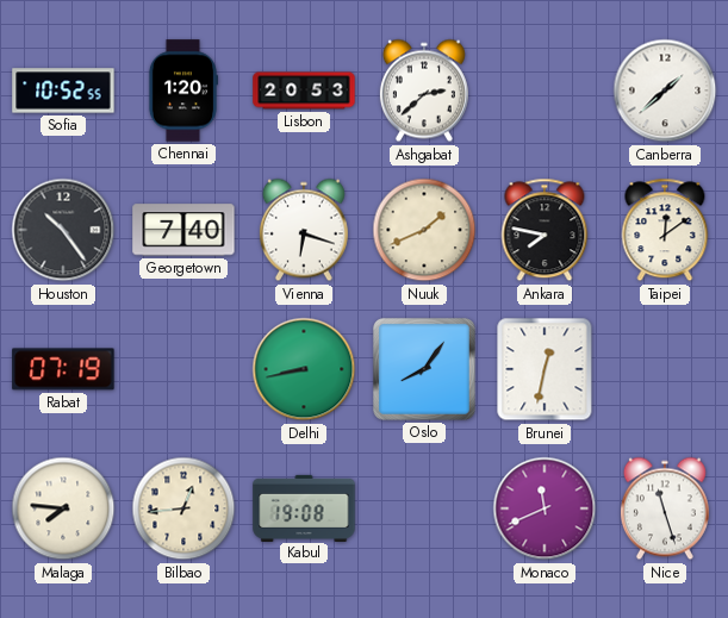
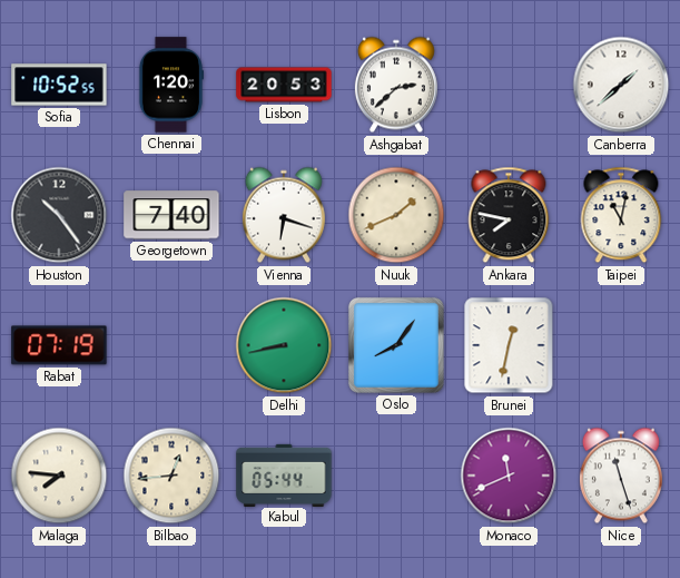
Taipei: 12:09 -> 11:02 (621, 215)
Kabul: 19:08 -> 05:44 (284, 474)
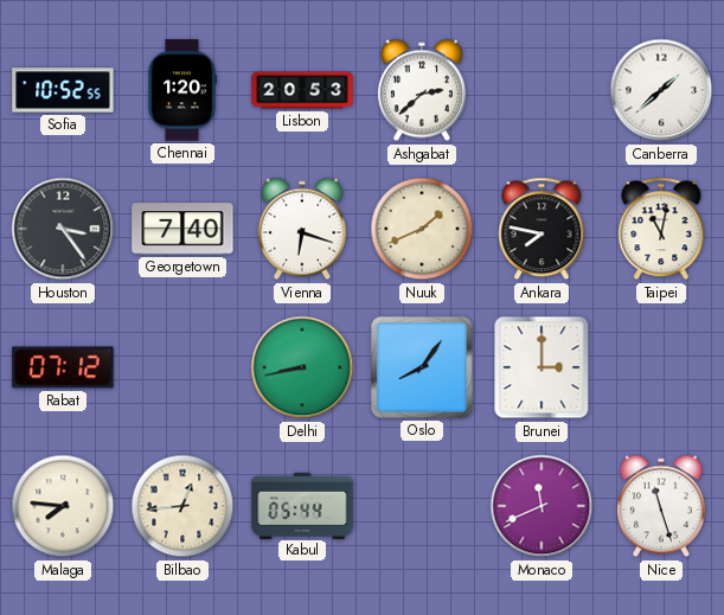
Houston: 10:24 -> 3:24 (63, 229)
Rabat: 07:19 -> 07:12 (63, 367)
Brunei: 12:32 -> 3:00 (542, 367)
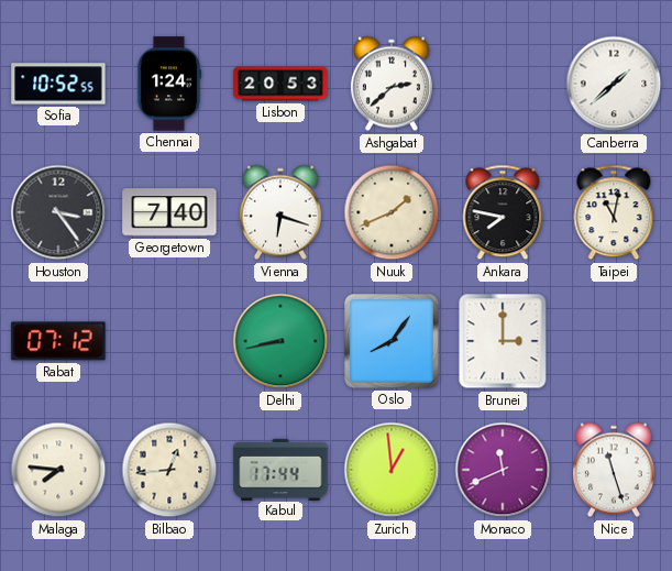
Chennai: 1:20 -> 1:24 (169, 84)
Kabul: 05:44 -> 17:44 (280, 469)
Zurich: none -> 12:59 (392, 470)
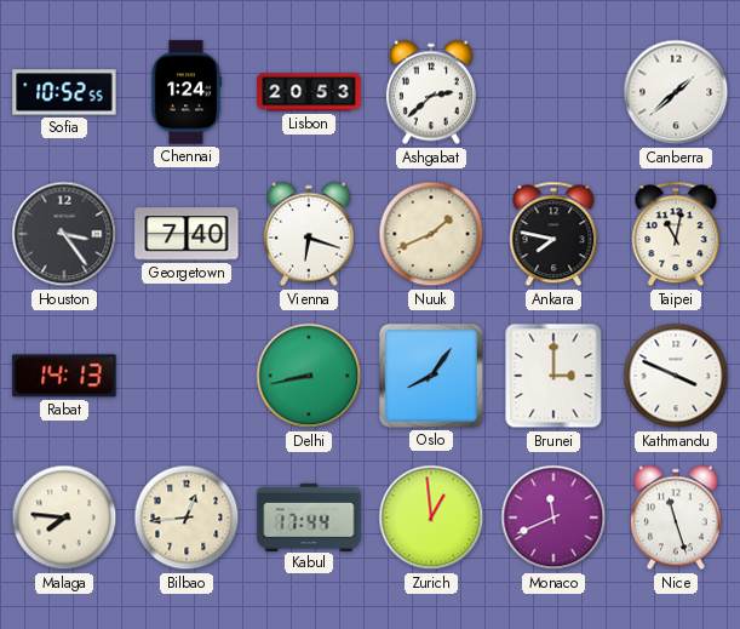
Rabat: 07:12 -> 14:13 (64, 376)
Kathmandu: none -> 3:49 (676, 376)
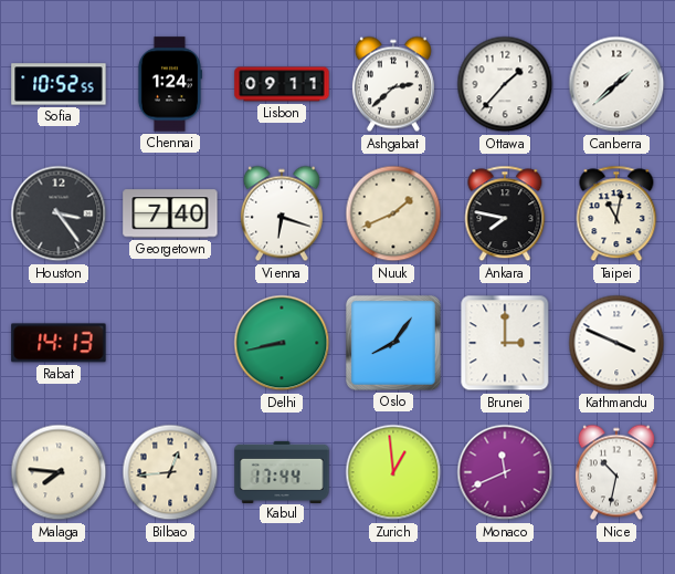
Lisbon: 20:53 -> 09:11 (282, 84)
Ottawa: none -> 1:37 (505, 84)
Nice: 11:27 -> 10:32 (616, 472)
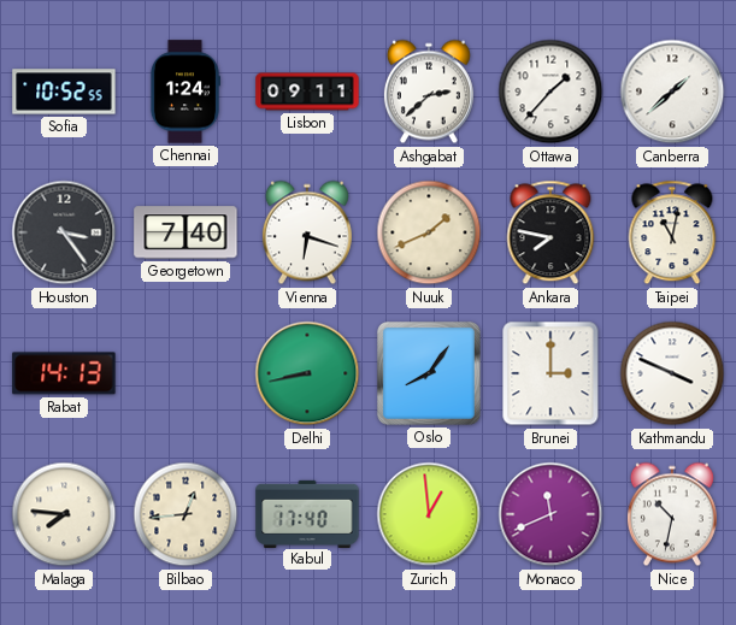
Kabul: 17:44 -> 17:40 (307, 513)
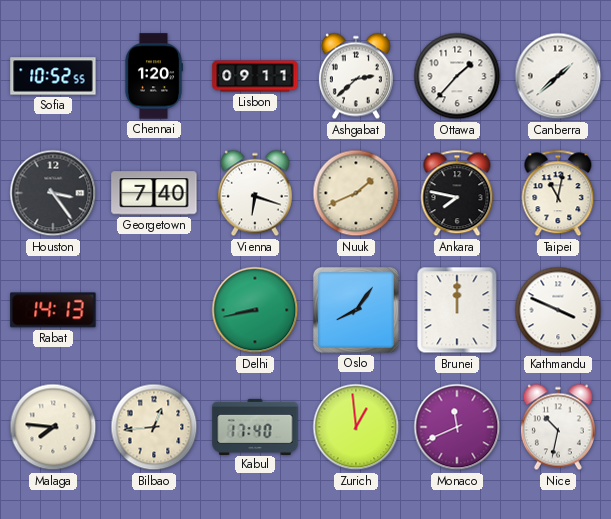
Chennai: 1:24 -> 1:20 (154, 76)
Brunei: 3:00 -> 12:00 (457, 310)
